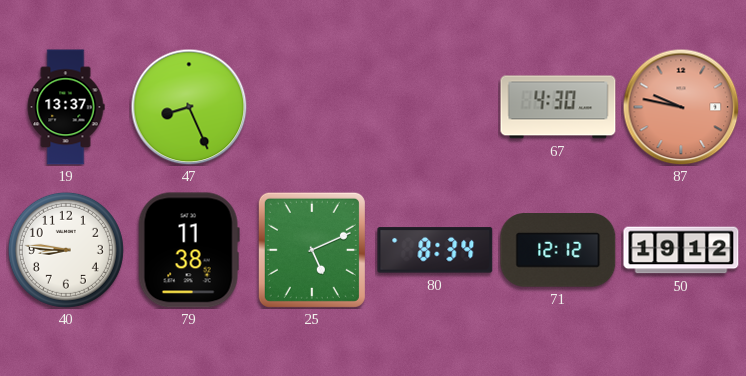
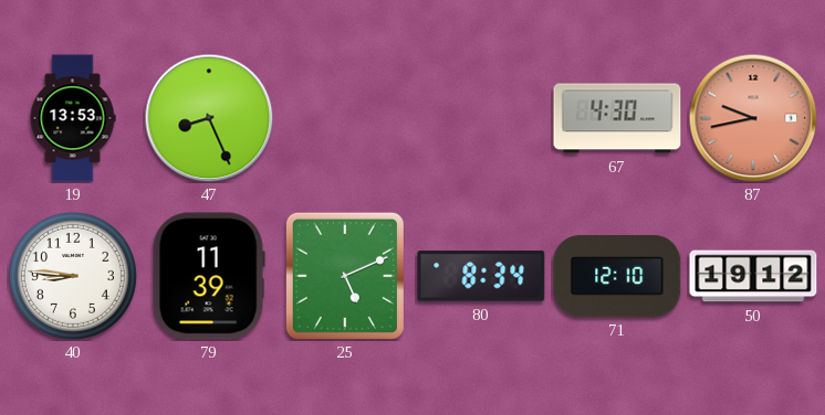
19: 13:37 -> 13:53 (73, 118)
87: 9:47 -> 9:43 (753, 118)
79: 11:38 -> 11:39 (209, 276)
71: 12:12 -> 12:10 (617, 276)
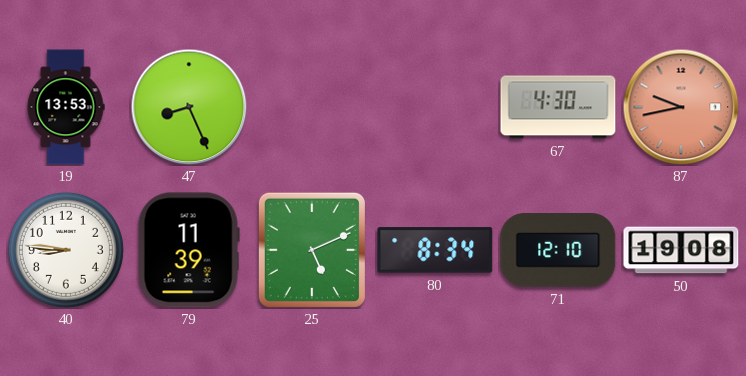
50: 19:12 -> 19:08 (681, 250)
